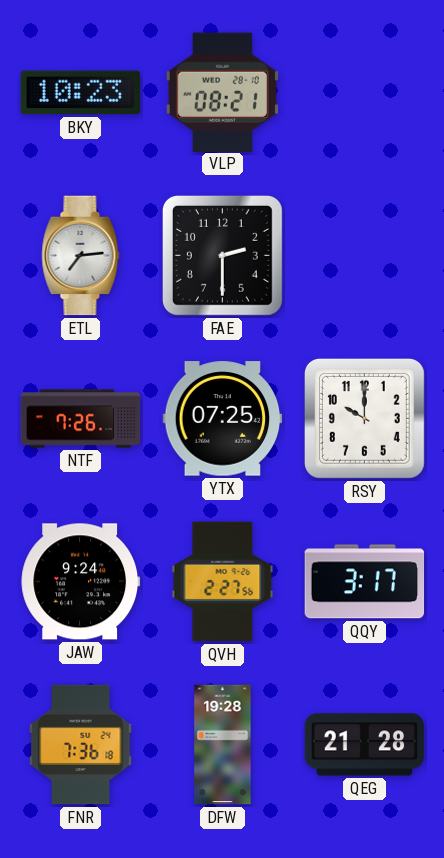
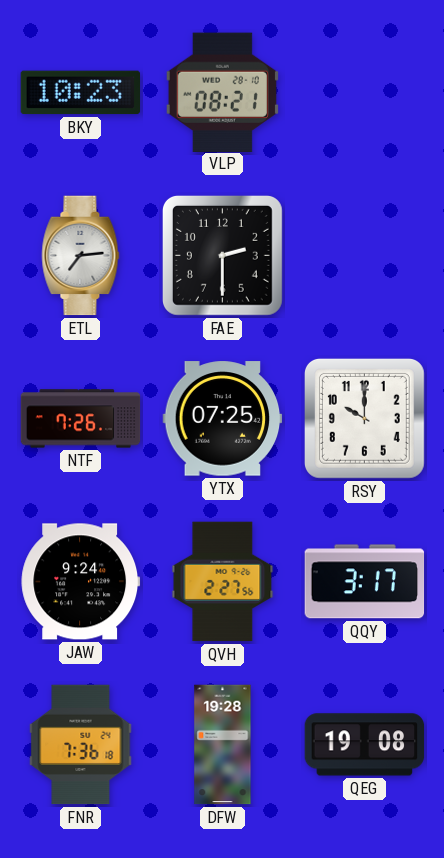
QEG: 21:28 -> 19:08 (365, 745)
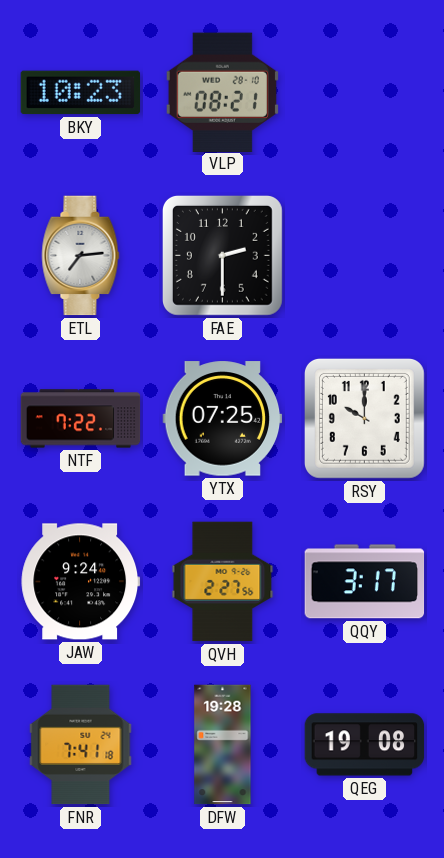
NTF: 7:26 -> 7:22 (81, 419)
FNR: 7:36 -> 7:41 (81, 745)
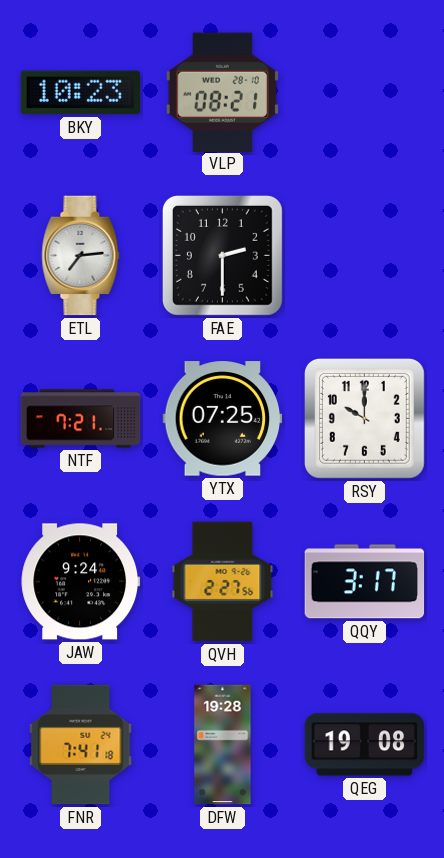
NTF: 7:22 -> 7:21 (81, 419)
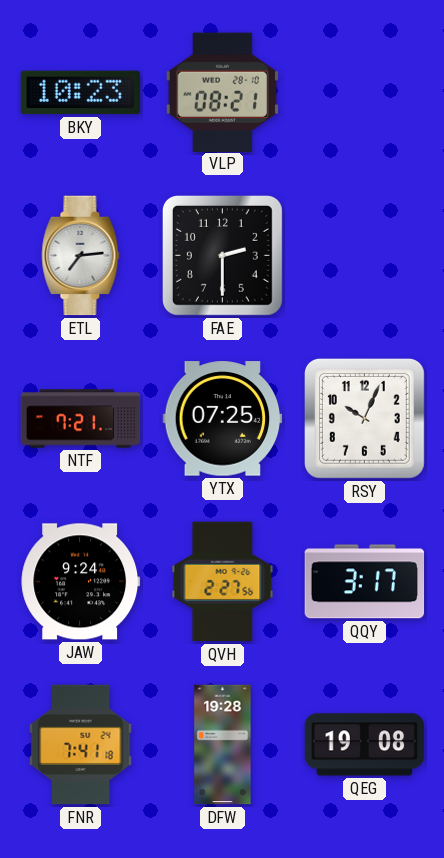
RSY: 10:00 -> 10:04 (364, 418)
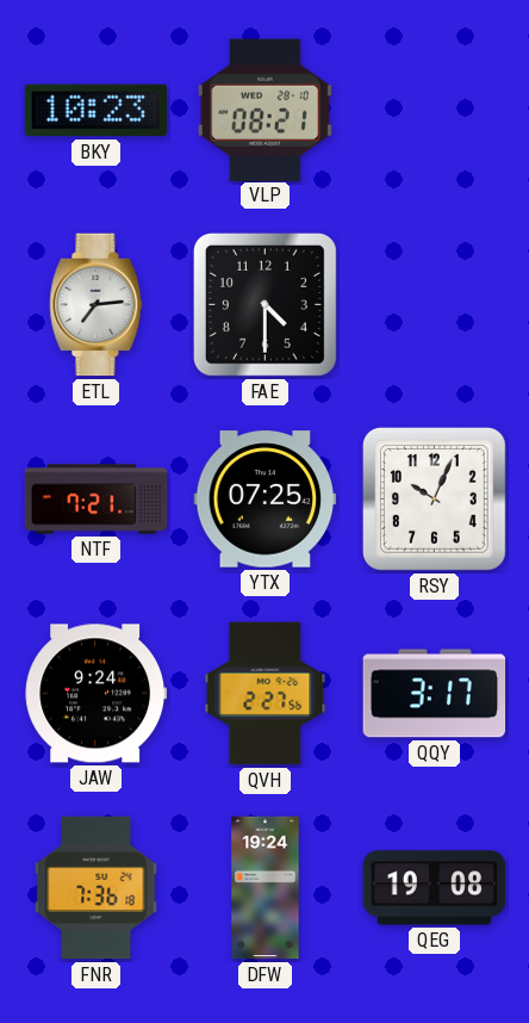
FAE: 2:30 -> 4:30 (264, 304)
FNR: 7:41 -> 7:36 (97, 888)
DFW: 19:28 -> 19:24 (266, 888)
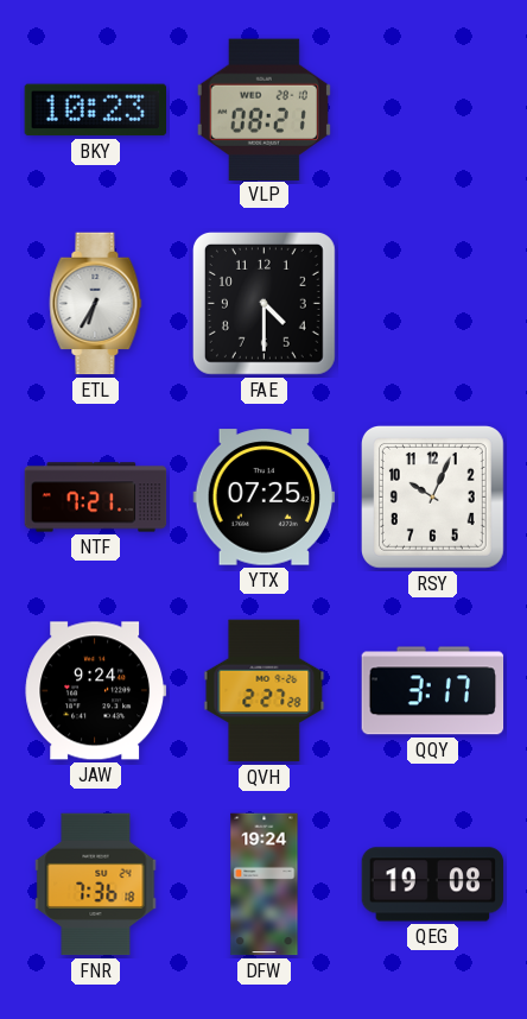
ETL: 7:14 -> 6:35 (96, 304)
QVH: 2:27:56 -> 2:27:28 (265, 691)
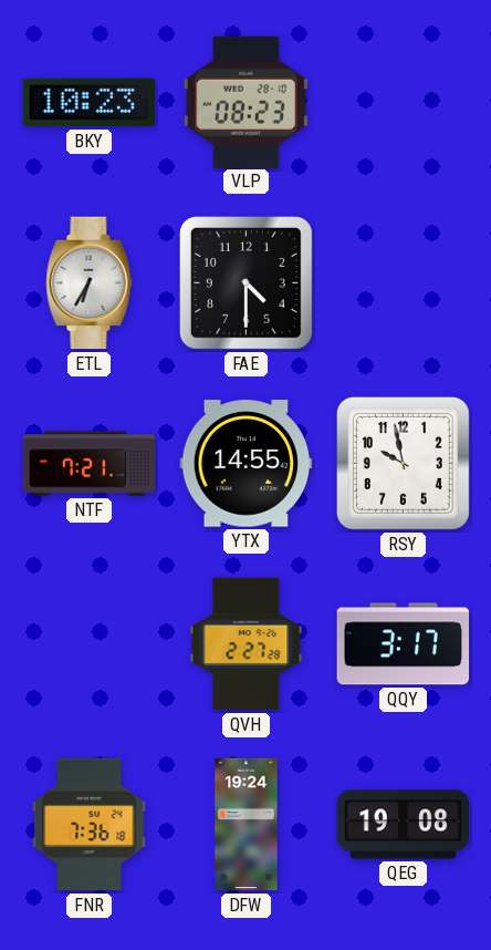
VLP: 08:21 -> 08:23 (245, 102)
YTX: 07:25 -> 14:55 (247, 464)
RSY: 10:04 -> 9:58 (403, 463)
JAW: 9:24 -> none (96, 691)
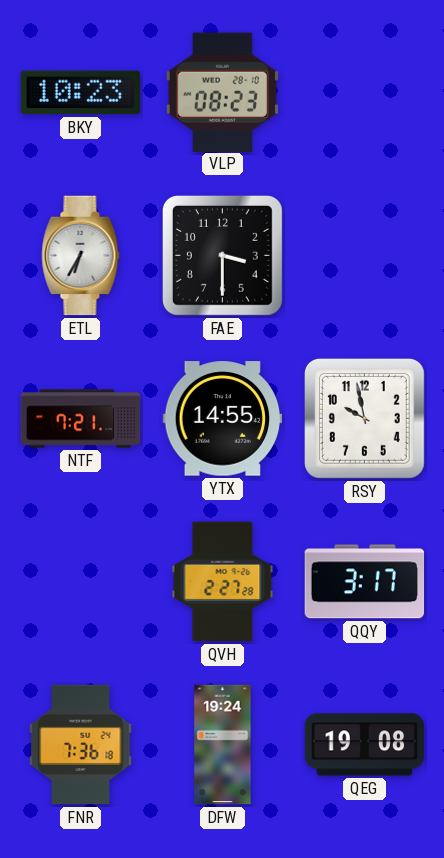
FAE: 4:30 -> 3:30 (222, 255)
